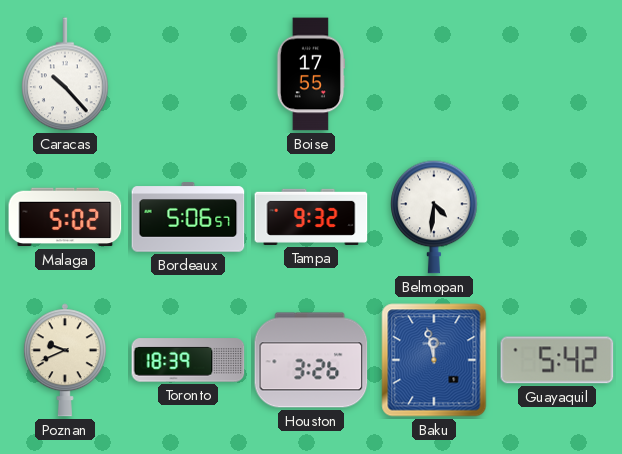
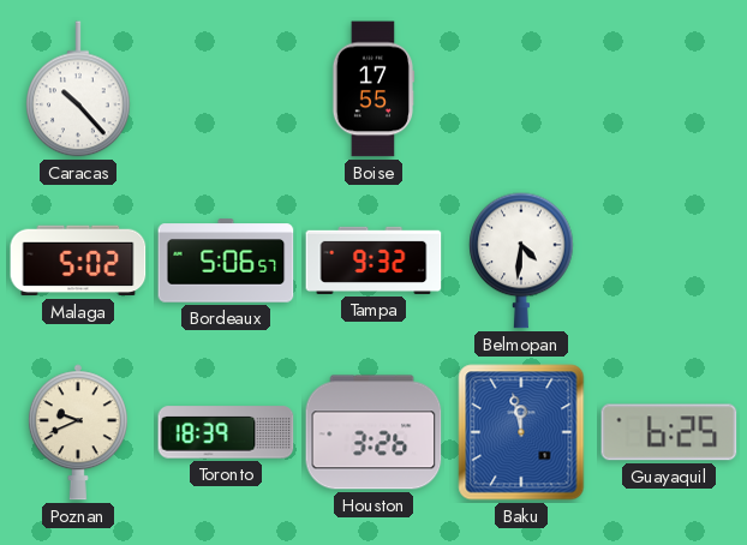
Guayaquil: 5:42 -> 6:25 (669, 432)
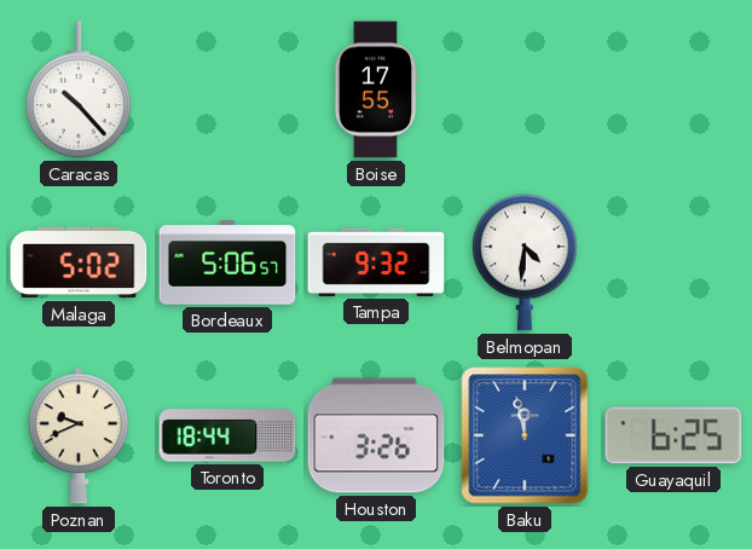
Toronto: 18:39 -> 18:44 (227, 435)
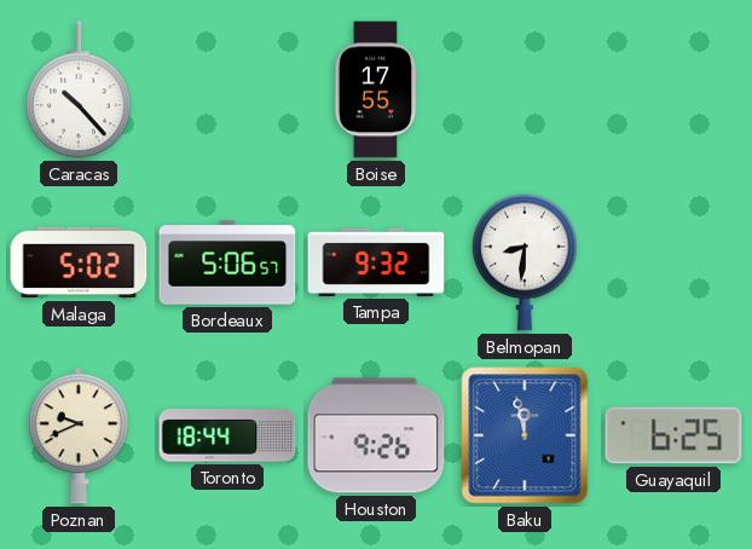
Belmopan: 4:31 -> 8:31 (525, 262)
Houston: 3:26 -> 9:26 (376, 435)
